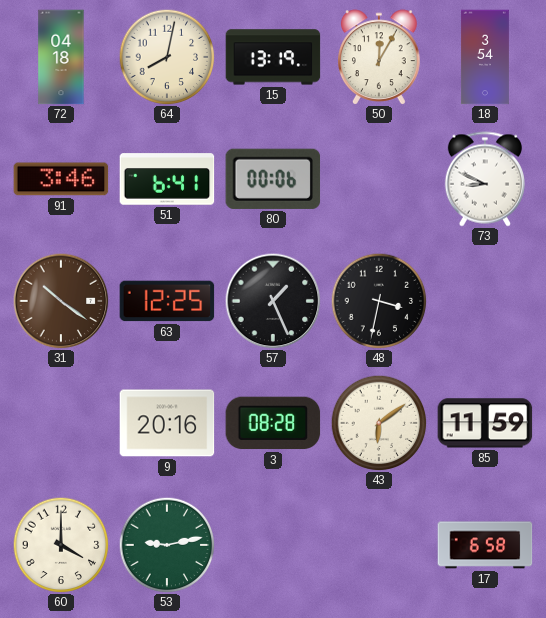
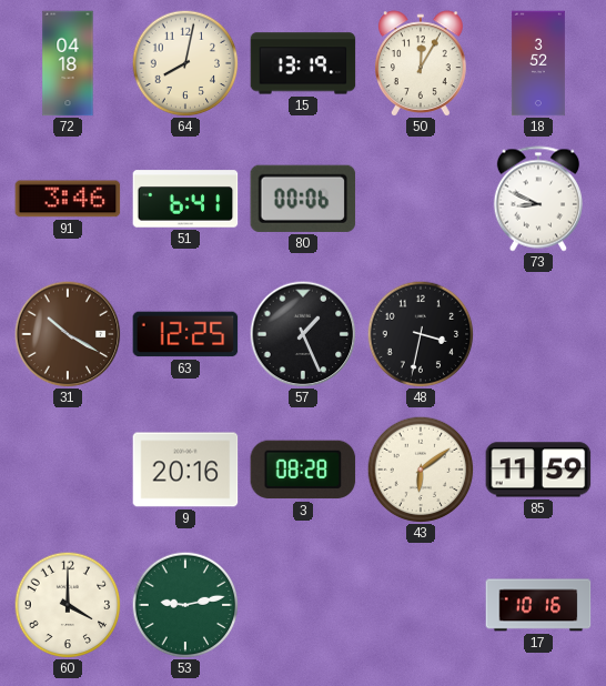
18: 3:54 -> 3:52 (538, 63)
31: 10:21 -> 10:20 (68, 334)
17: 6:58 -> 10:16 (538, 605)
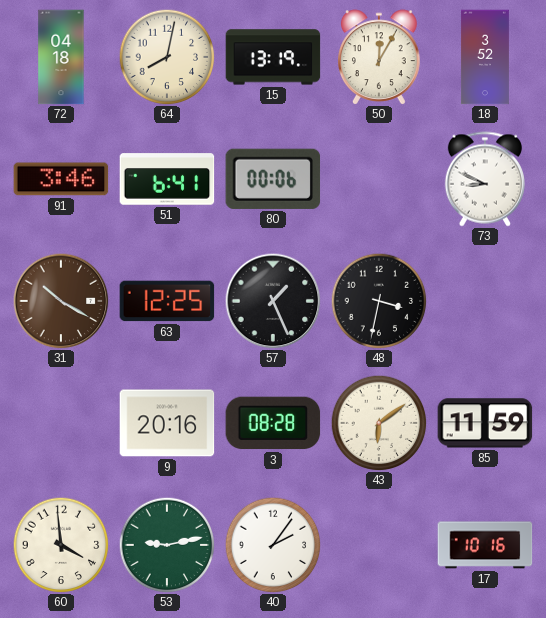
60: 4:00 -> 3:59 (61, 545)
40: none -> 2:06 (273, 545)
